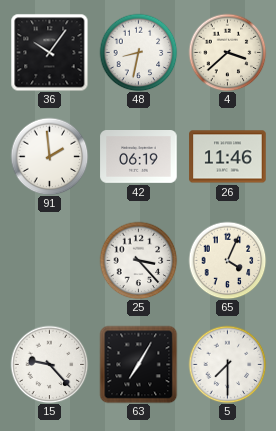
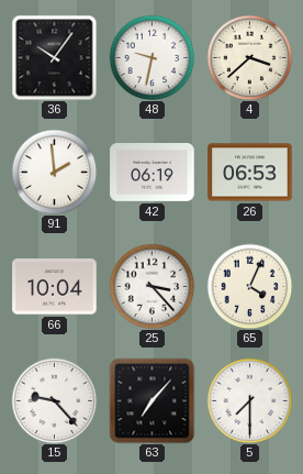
48: 8:32 -> 9:32 (151, 57)
26: 11:46 -> 06:53 (250, 173)
66: none -> 10:04 (55, 287)
63: 7:05 -> 7:07 (151, 400)
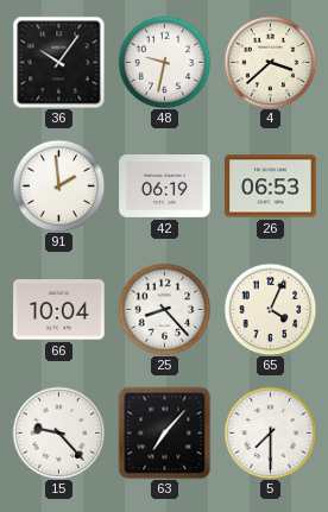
25: 3:23 -> 8:23 (164, 309)
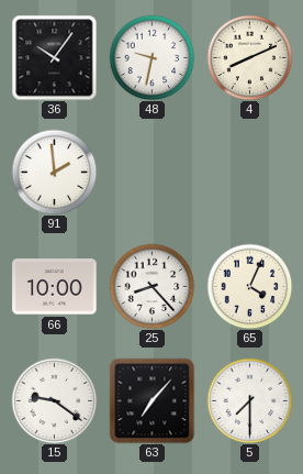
4: 3:38 -> 8:11 (249, 57)
42: 06:19 -> none (165, 187)
26: 06:53 -> none (271, 187)
66: 10:04 -> 10:00 (55, 287)
15: 9:23 -> 9:21 (54, 400)
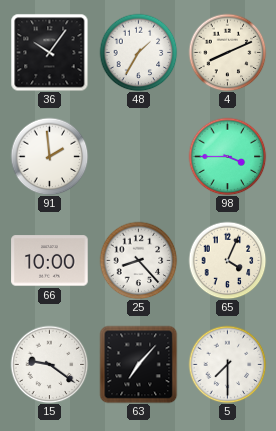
48: 9:32 -> 1:35 (138, 52)
98: none -> 3:45 (227, 156)
